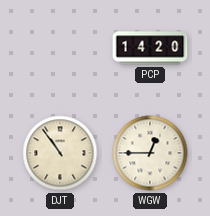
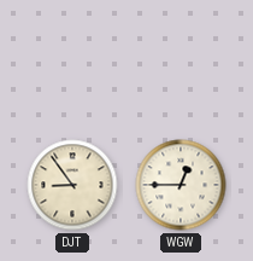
PCP: 14:20 -> none (150, 48)
DJT: 10:54 -> 8:54 (72, 185)
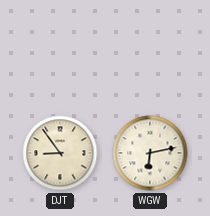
WGW: 12:45 -> 6:13 (150, 153)
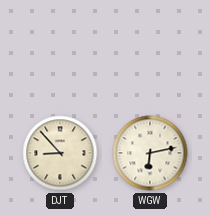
DJT: 8:54 -> 8:53 (60, 153)
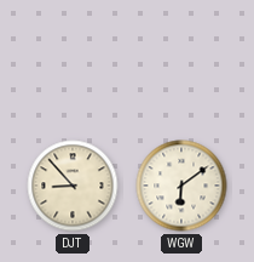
WGW: 6:13 -> 6:09 (181, 186)
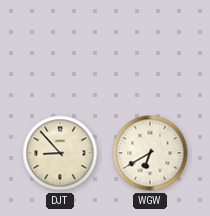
WGW: 6:09 -> 6:40 (150, 153)
